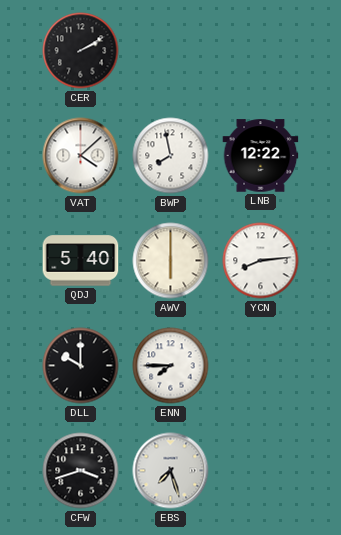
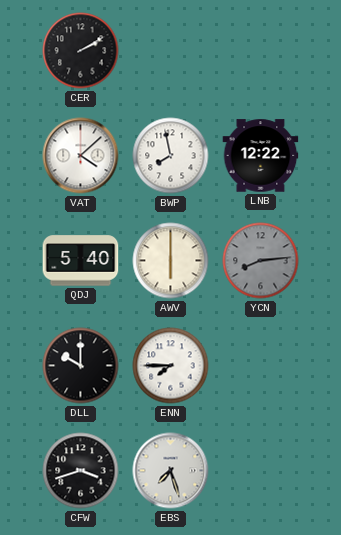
YCN dial: white -> grey (261, 261)
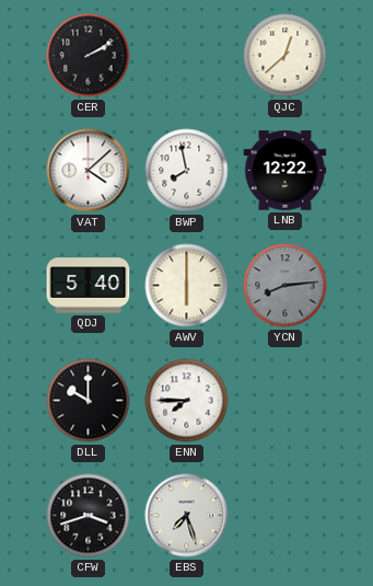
QJC: none -> 12:38 (285, 56)
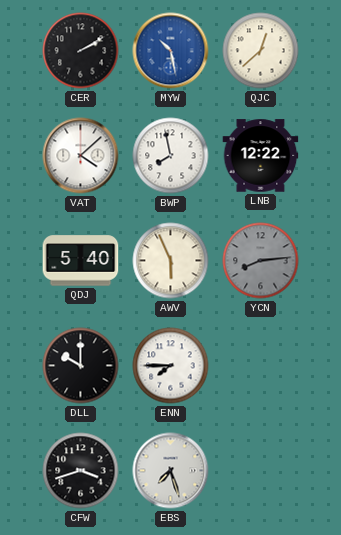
MYW: none -> 10:28 (171, 51)
AWV: 6:00 -> 5:56 (171, 261)
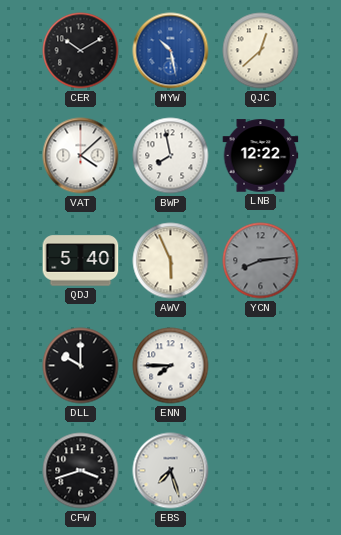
CER: 2:10 -> 10:10 (81, 51)
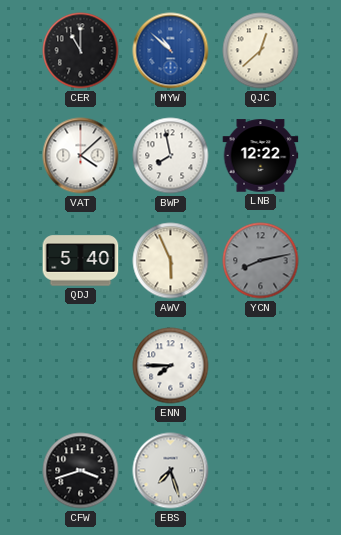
CER: 10:10 -> 11:00 (81, 51)
MYW: 10:28 -> 10:52 (171, 51)
YCN: 8:14 -> 8:13 (261, 261)
DLL: 10:00 -> none (81, 366)
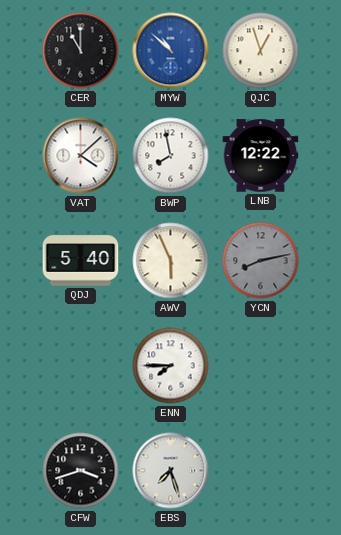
QJC: 12:38 -> 12:57 (261, 51)
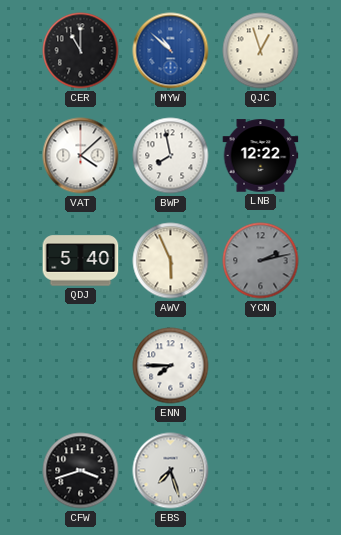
YCN: 8:13 -> 2:13 (261, 261)
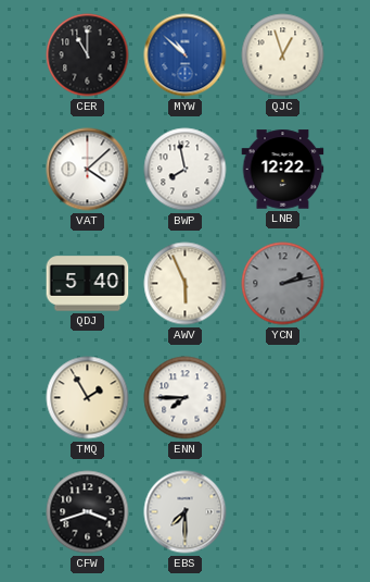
TMQ: none -> 1:55 (88, 398)
EBS: 7:27 -> 7:30 (186, 512)
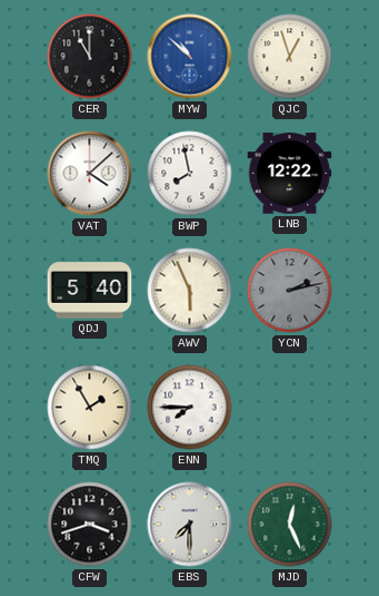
MJD: none -> 12:26 (290, 525)
